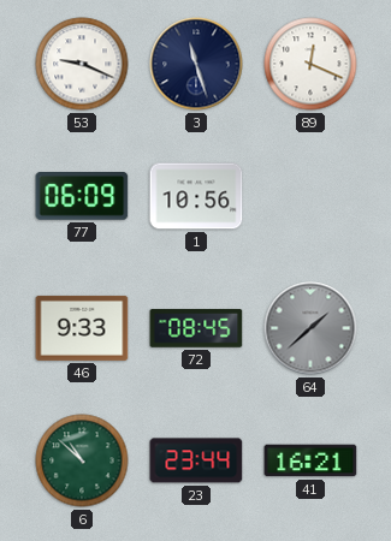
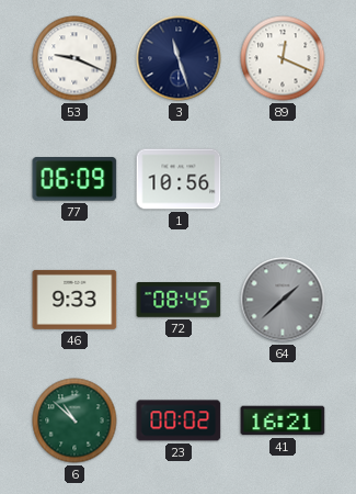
23: 23:44 -> 00:02 (179, 420)
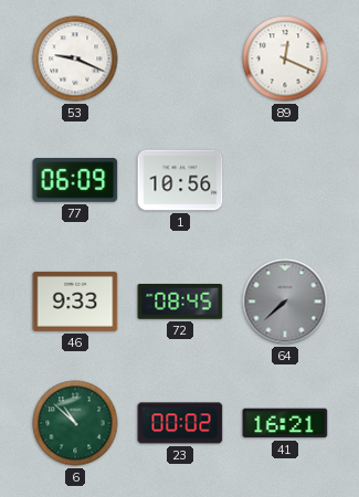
3: 11:27 -> none (179, 58)
64: 1:38 -> 7:38 (285, 302)
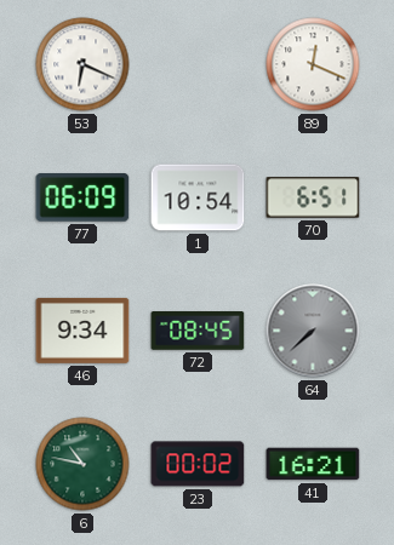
53: 9:19 -> 6:19 (82, 64)
1: 10:56 -> 10:54 (198, 197)
70: none -> 6:51 (313, 197)
46: 9:33 -> 9:34 (82, 331)
6: 10:52 -> 10:47 (82, 464)
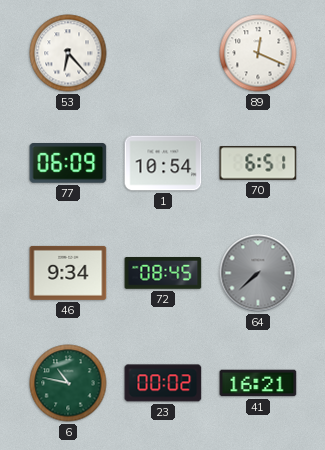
53: 6:19 -> 6:23 (68, 53)
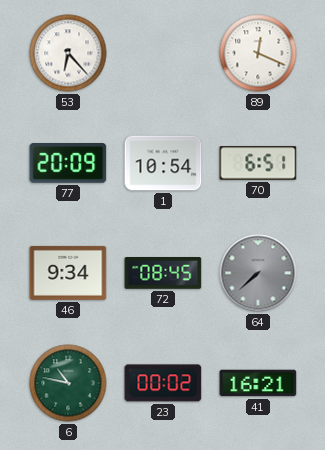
77: 06:09 -> 20:09 (68, 164)
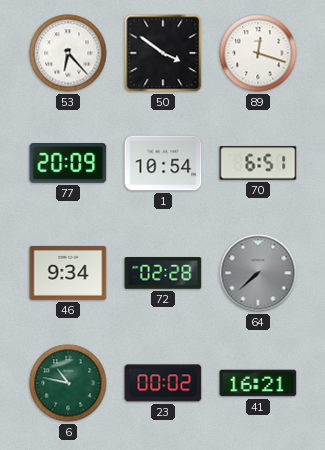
50: none -> 3:51 (163, 53)
89: 12:19 -> 12:18 (258, 53)
72: 08:45 -> 02:28 (163, 274)
